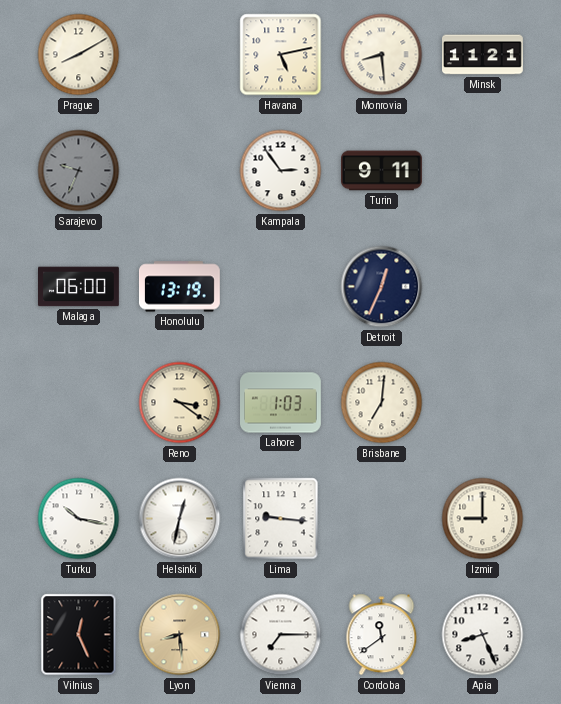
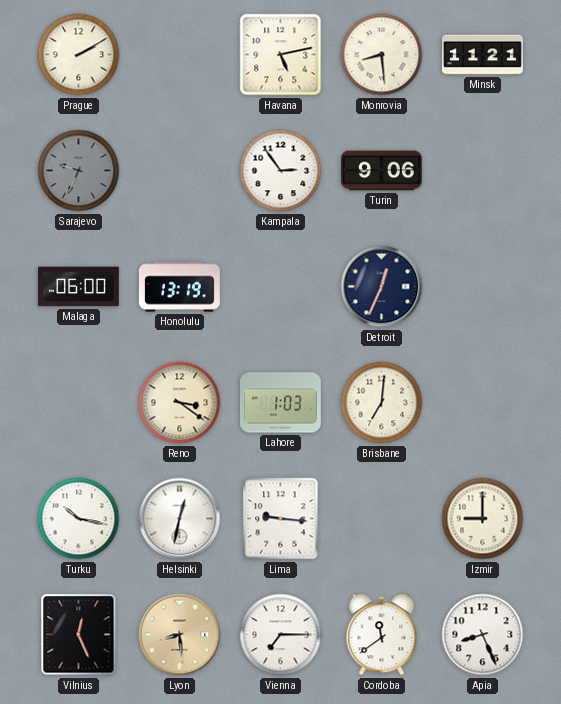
Prague: 8:10 -> 2:10 (79, 55)
Turin: 9:11 -> 9:06 (382, 171)
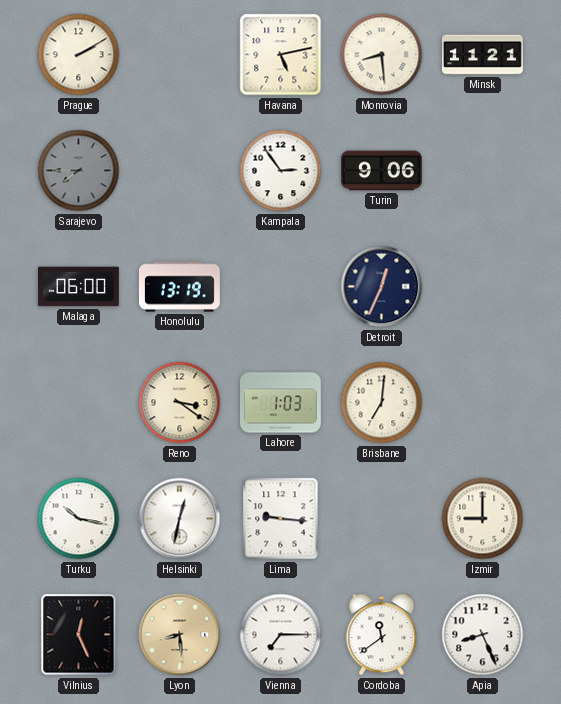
Sarajevo: 9:34 -> 7:45 (79, 171)
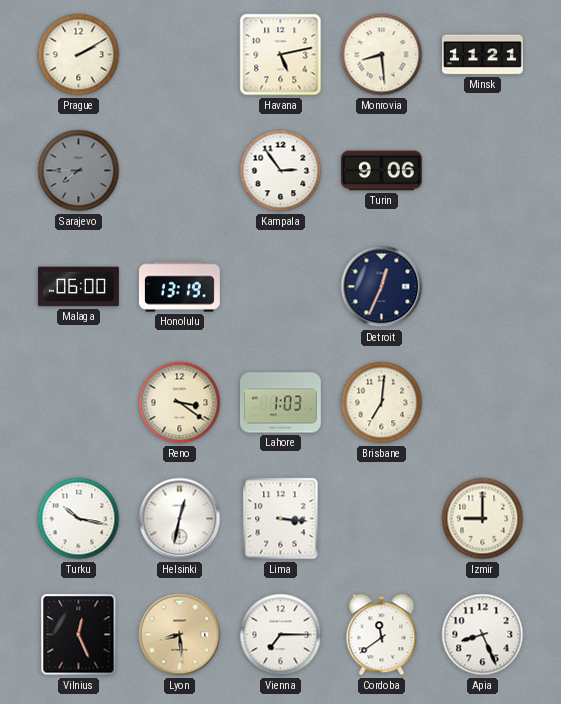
Lima: 9:16 -> 3:16 (281, 519)
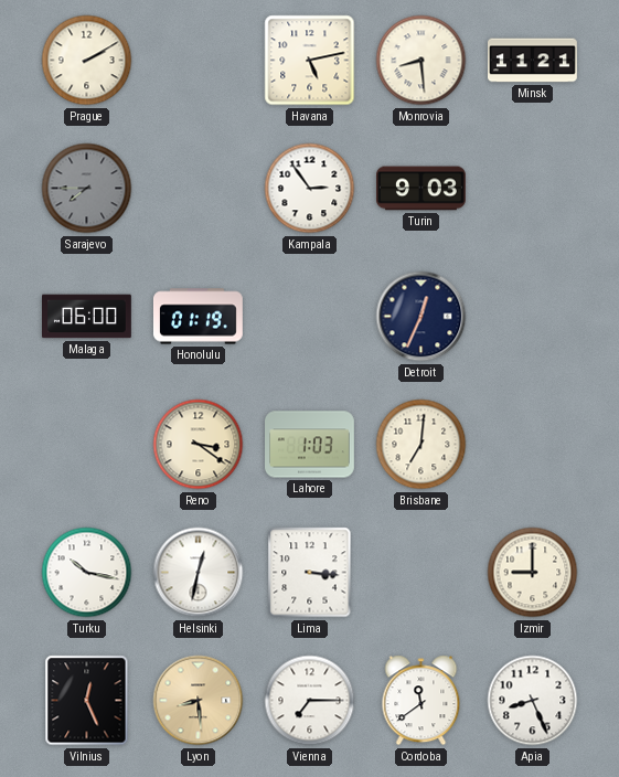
Turin: 9:06 -> 9:03 (421, 189)
Honolulu: 13:19 -> 01:19 (198, 317)
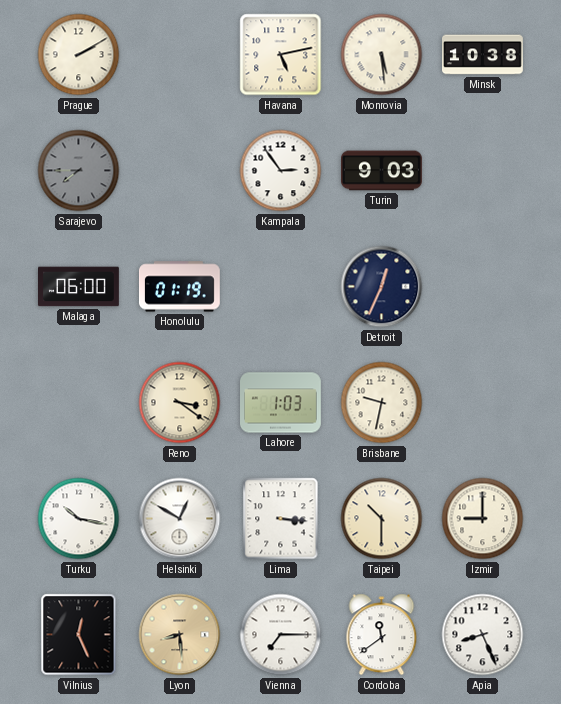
Monrovia: 8:29 -> 5:29 (382, 55)
Minsk: 11:21 -> 10:38 (483, 55)
Brisbane: 7:01 -> 9:32 (382, 403)
Helsinki: 12:32 -> 12:50 (180, 519)
Taipei: none -> 10:30 (382, 519)
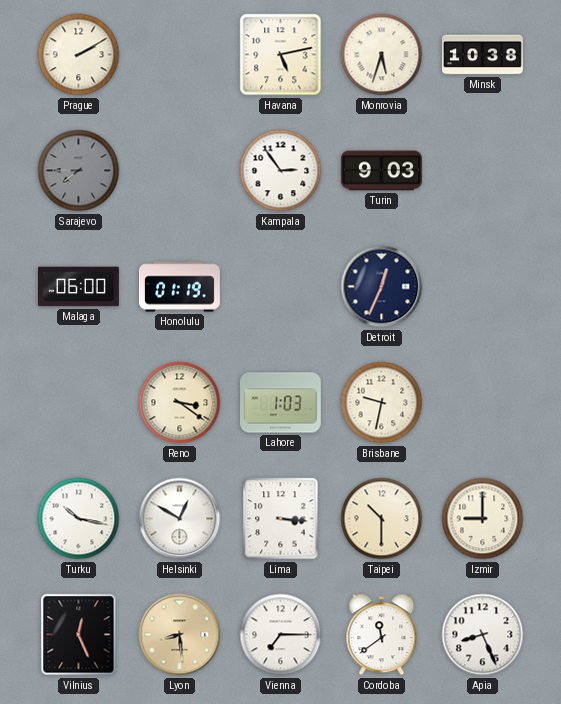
Monrovia: 5:29 -> 5:33 (382, 55)
